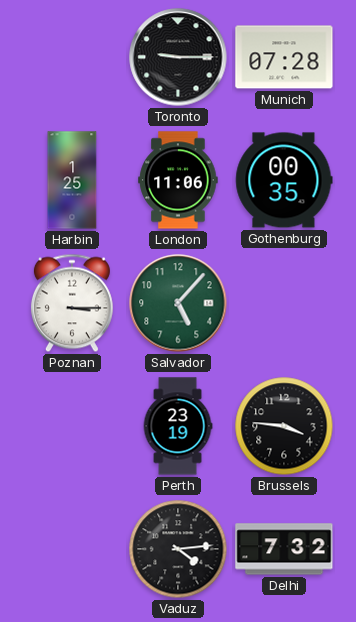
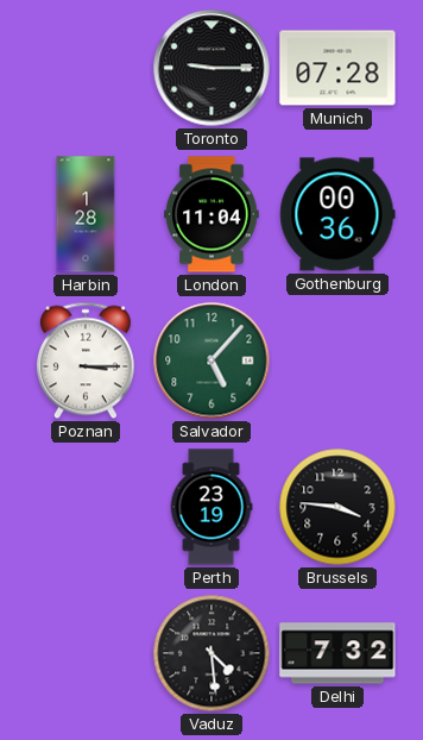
Harbin: 1:25 -> 1:28 (86, 214)
London: 11:06 -> 11:04 (211, 214)
Gothenburg: 00:35 -> 00:36 (337, 214)
Vaduz: 4:14 -> 4:29 (211, 653)
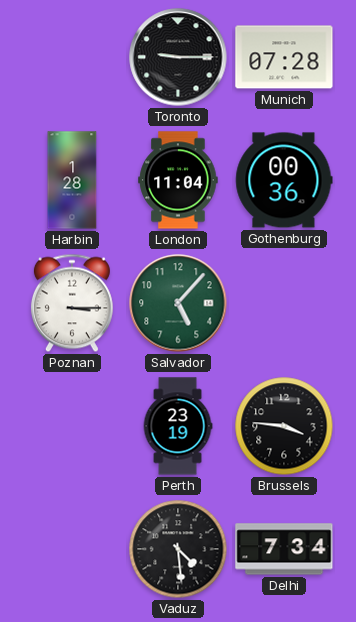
Delhi: 7:32 -> 7:34 (284, 549)
